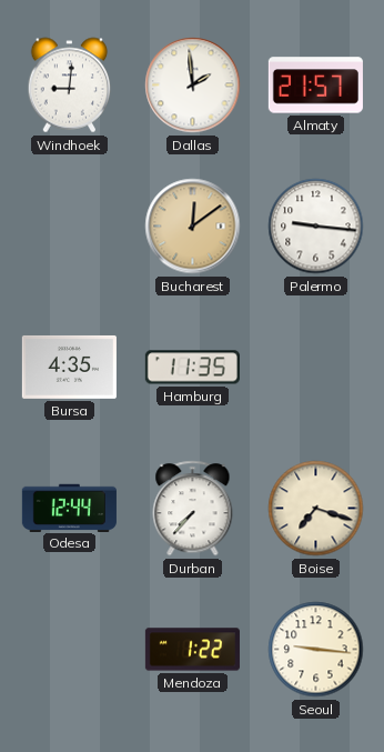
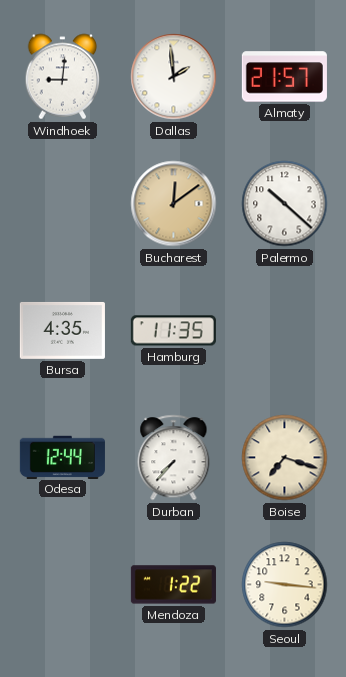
Palermo: 9:16 -> 10:22 (285, 204)
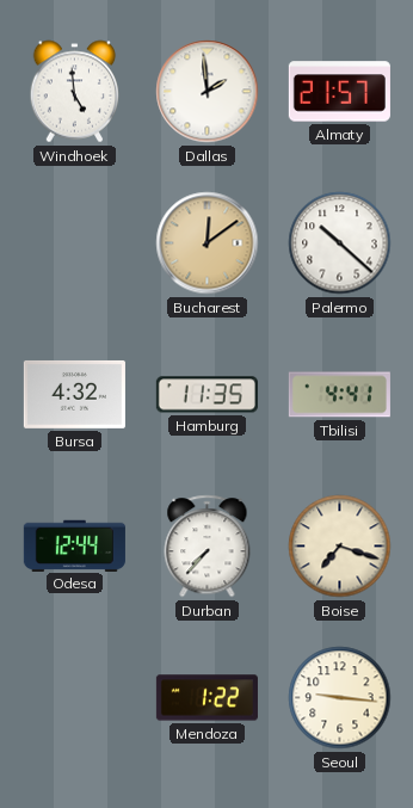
Windhoek: 9:01 -> 4:59 (75, 92)
Bursa: 4:35 -> 4:32 (74, 394)
Tbilisi: none -> 4:41 (339, 395)
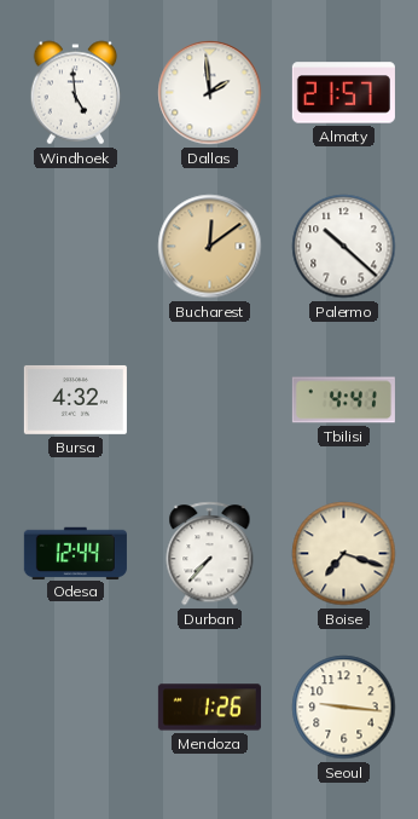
Hamburg: 11:35 -> none (207, 395)
Mendoza: 1:22 -> 1:26 (209, 708)
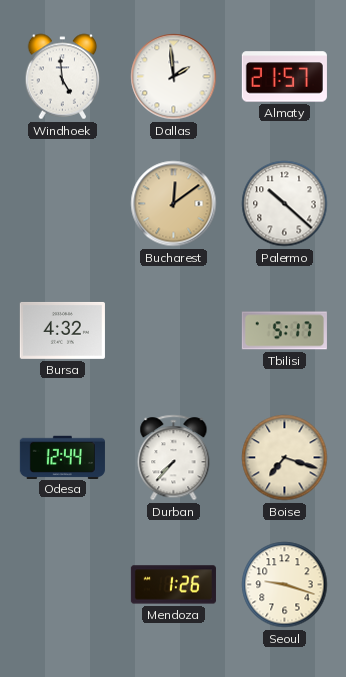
Tbilisi: 4:41 -> 5:17 (284, 331)
Seoul: 9:16 -> 9:18 (285, 585)
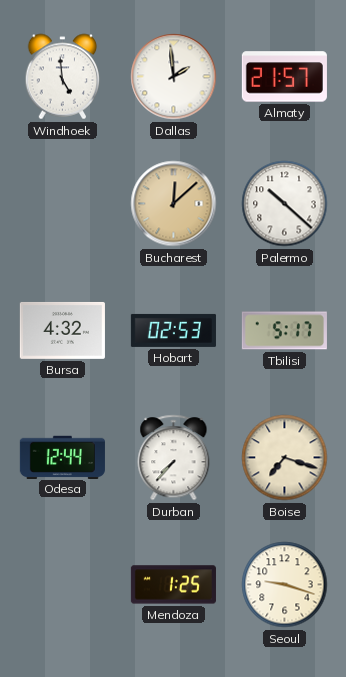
Bucharest: 12:09 -> 12:08 (174, 204)
Hobart: none -> 02:53 (173, 330)
Mendoza: 1:26 -> 1:25 (173, 585)
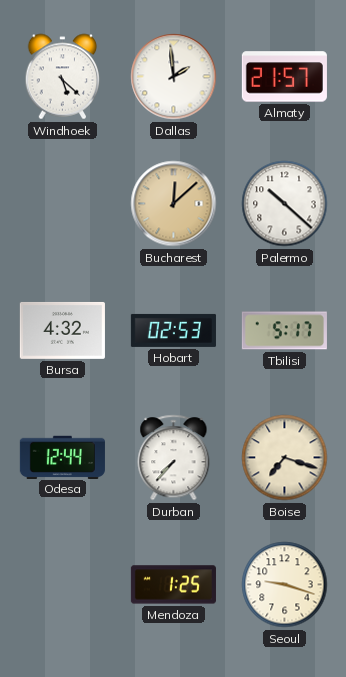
Windhoek: 4:59 -> 5:22 (63, 77)
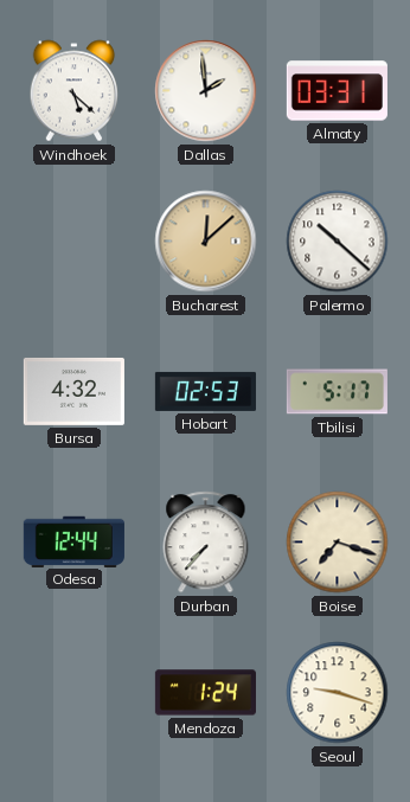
Almaty: 21:57 -> 03:31 (337, 91)
Mendoza: 1:25 -> 1:24 (205, 693)
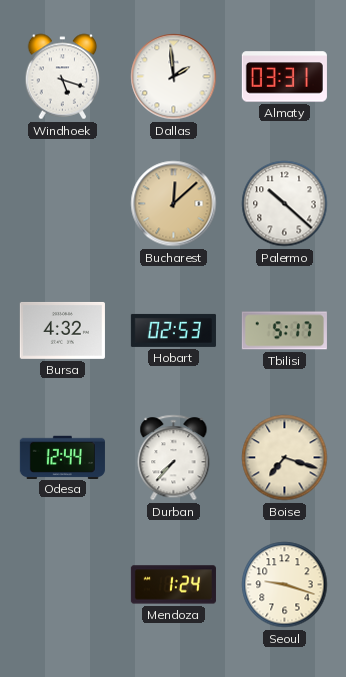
Windhoek: 5:22 -> 5:18 (63, 77)
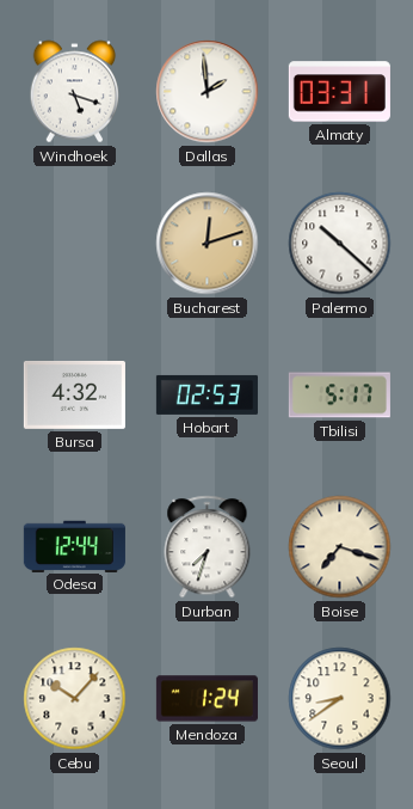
Bucharest: 12:08 -> 12:12 (208, 244)
Durban: 7:37 -> 7:33 (208, 547)
Cebu: none -> 10:07 (75, 699)
Seoul: 9:18 -> 8:39 (340, 699)
